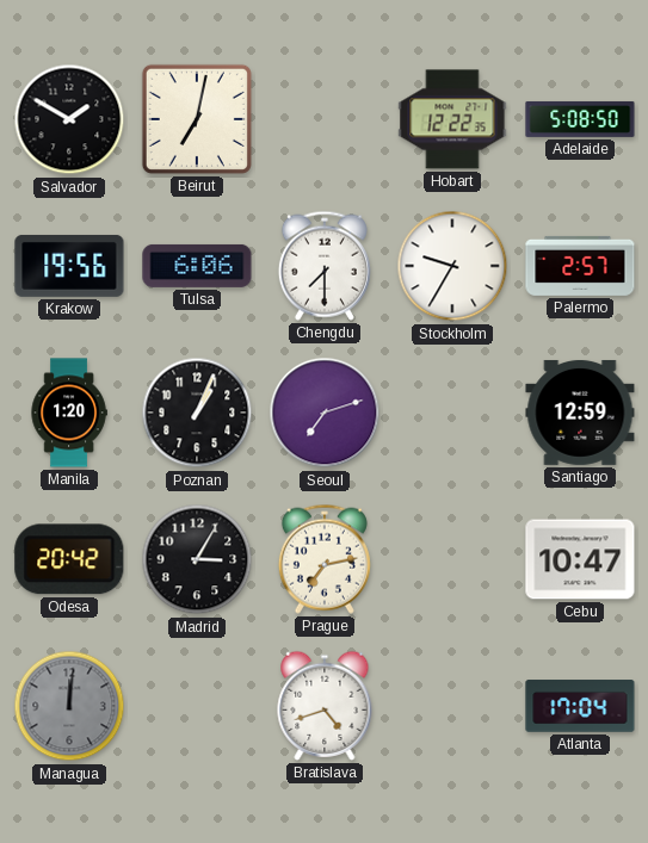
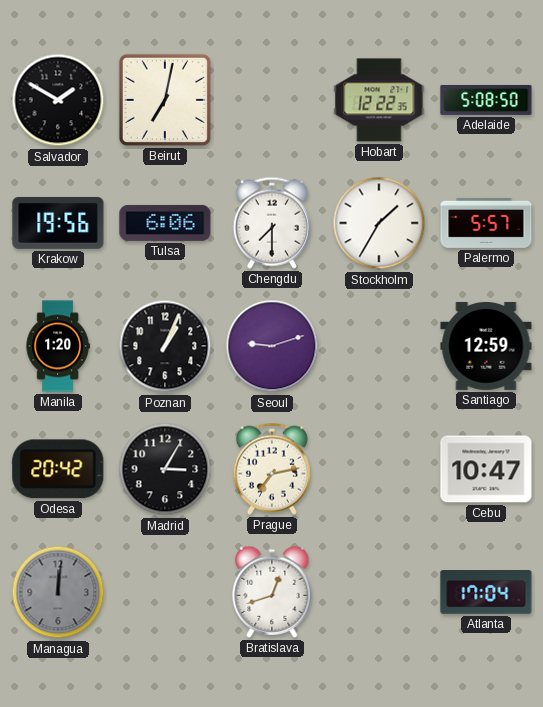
Stockholm: 9:35 -> 1:35 (379, 223)
Palermo: 2:57 -> 5:57 (486, 223)
Seoul: 7:12 -> 9:12 (272, 346)
Bratislava: 4:42 -> 12:42 (272, 592)
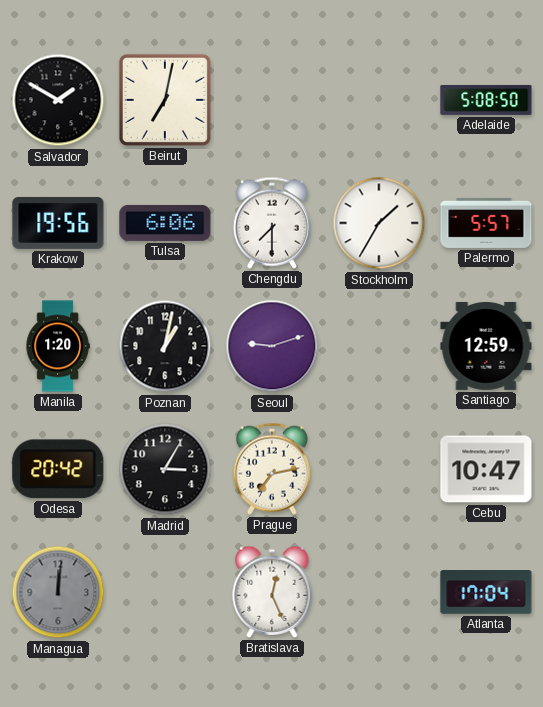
Hobart: 12:22 -> none (379, 100)
Poznan: 1:04 -> 1:02 (165, 346)
Bratislava: 12:42 -> 12:26 (272, 592)
